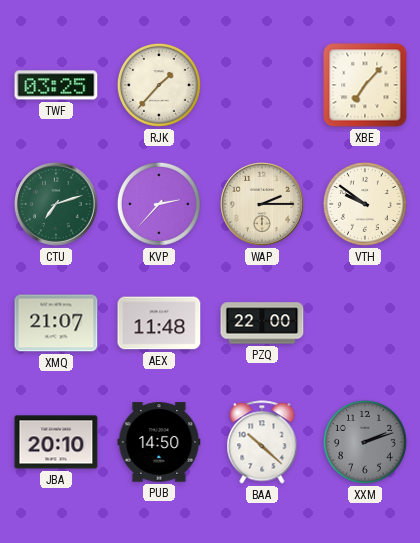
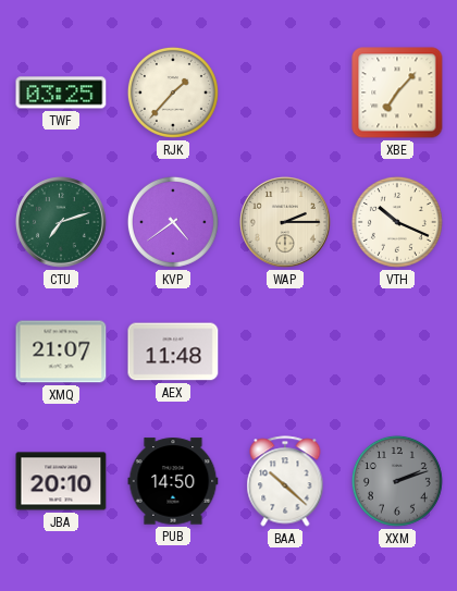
KVP: 2:37 -> 4:39 (173, 222)
VTH: 9:51 -> 10:19 (397, 222)
PZQ: 22:00 -> none (262, 323)
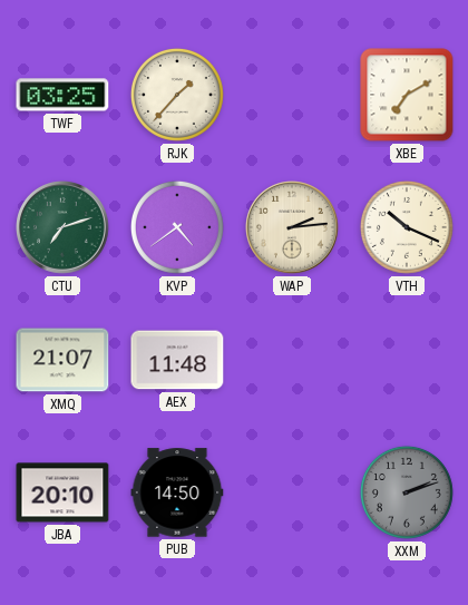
XBE: 7:07 -> 7:10 (407, 95)
WAP: 2:15 -> 2:14 (293, 228)
BAA: 10:22 -> none (285, 481)
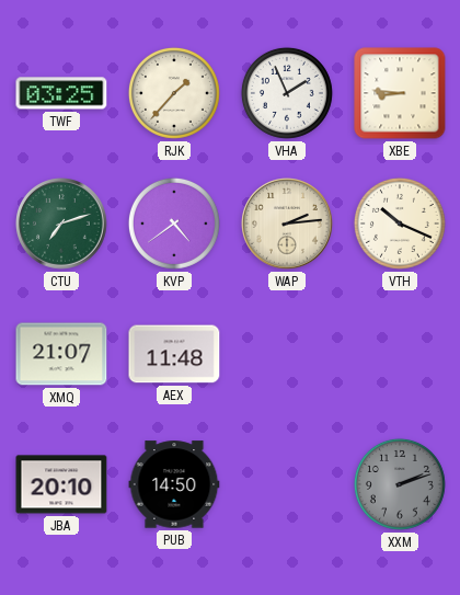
VHA: none -> 1:56 (287, 93)
XBE: 7:10 -> 8:46 (400, 93)
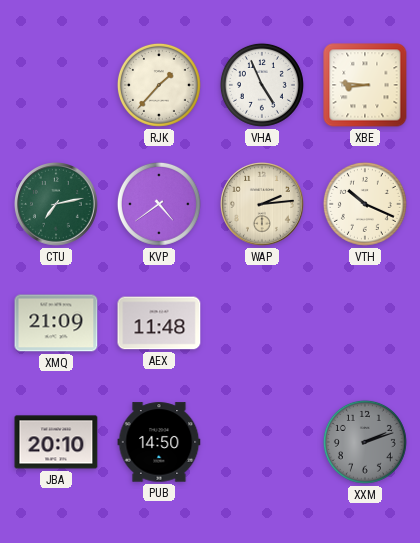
TWF: 03:25 -> none (61, 93)
VHA: 1:56 -> 4:56 (262, 85)
CTU: 7:12 -> 7:13 (57, 205)
XMQ: 21:07 -> 21:09 (56, 323)
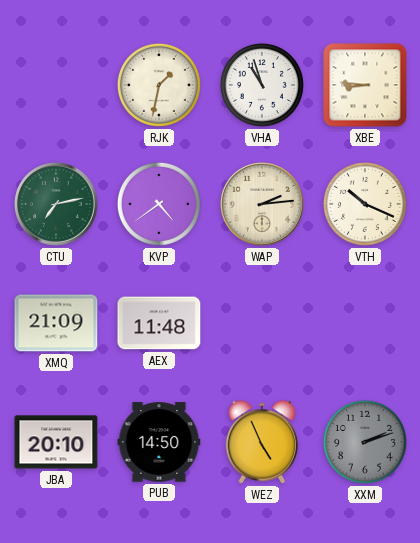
RJK: 1:37 -> 1:32 (159, 85)
VHA: 4:56 -> 10:57 (262, 85)
WEZ: none -> 4:56 (262, 442)
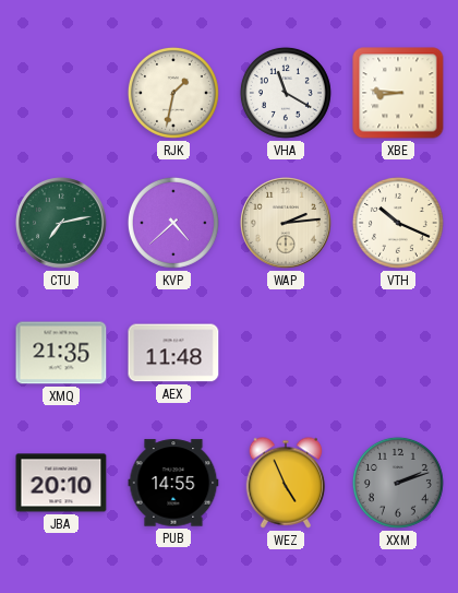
VHA: 10:57 -> 11:20 (286, 93)
KVP: 4:39 -> 4:38 (173, 223)
XMQ: 21:09 -> 21:35 (61, 353)
PUB: 14:50 -> 14:55 (173, 483)
